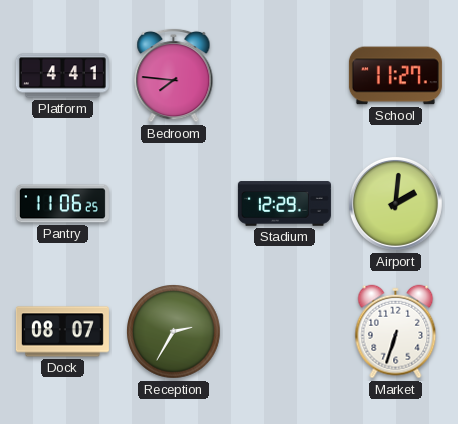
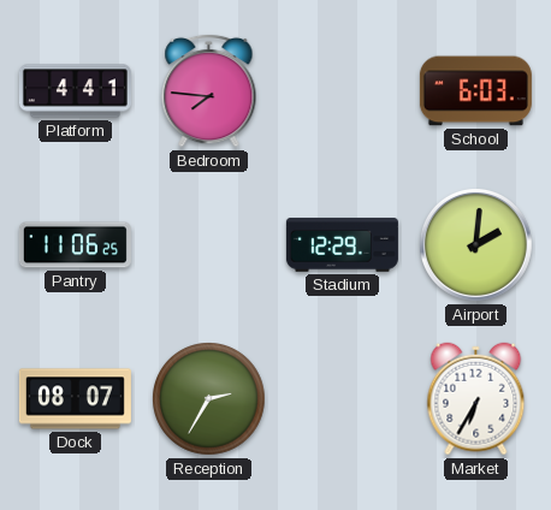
School: 11:27 -> 6:03 (475, 91)
Market: 6:33 -> 6:35 (476, 399)
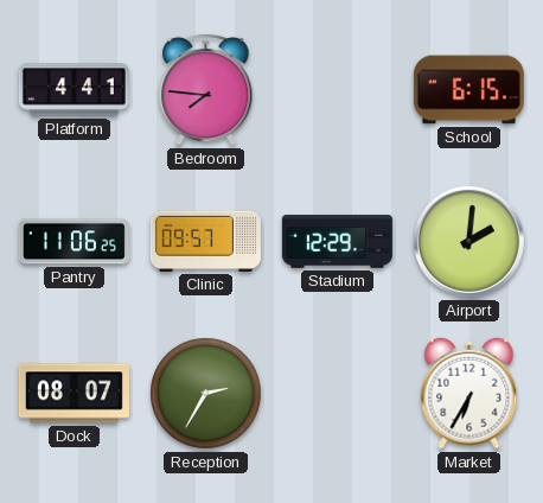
School: 6:03 -> 6:15 (468, 90)
Clinic: none -> 09:57 (205, 241)
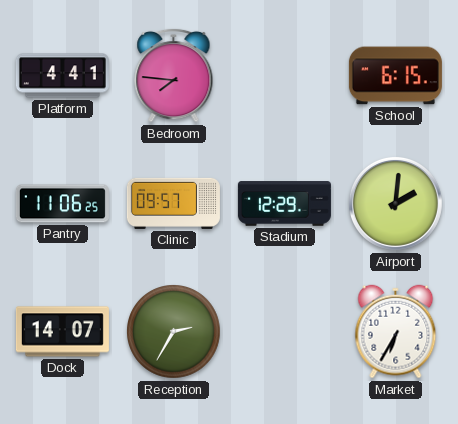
Dock: 08:07 -> 14:07 (62, 332)
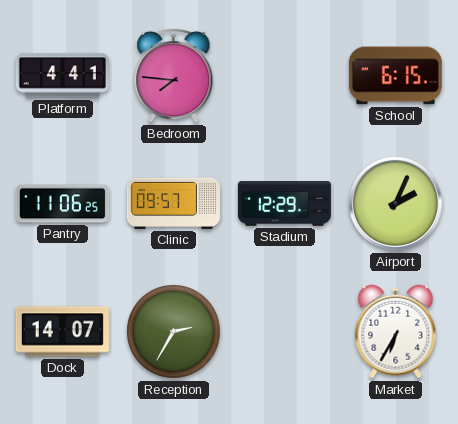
Airport: 2:01 -> 2:04 (395, 203)
